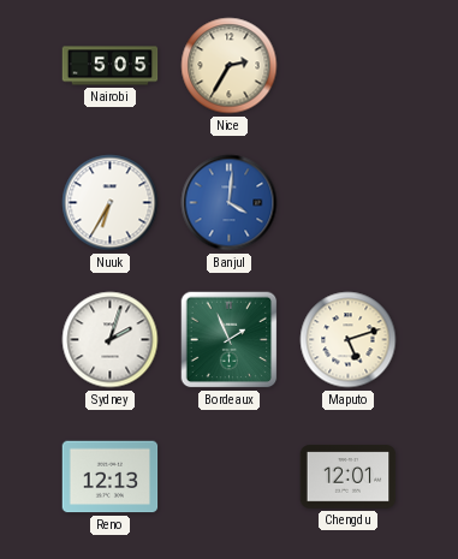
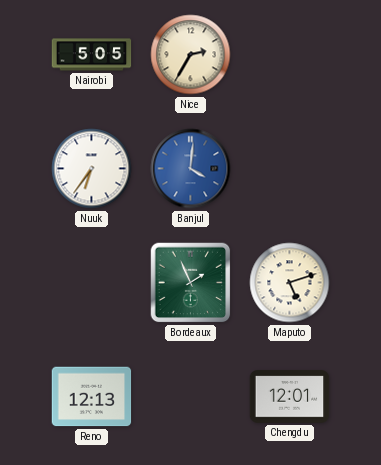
Nuuk: 6:35 -> 6:36 (92, 169)
Sydney: 2:03 -> none (111, 340)
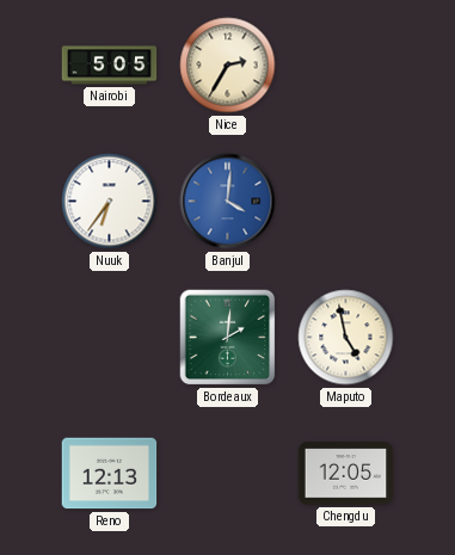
Bordeaux: 1:56 -> 2:01 (228, 338)
Maputo: 5:12 -> 4:58 (346, 338)
Chengdu: 12:01 -> 12:05 (346, 474)
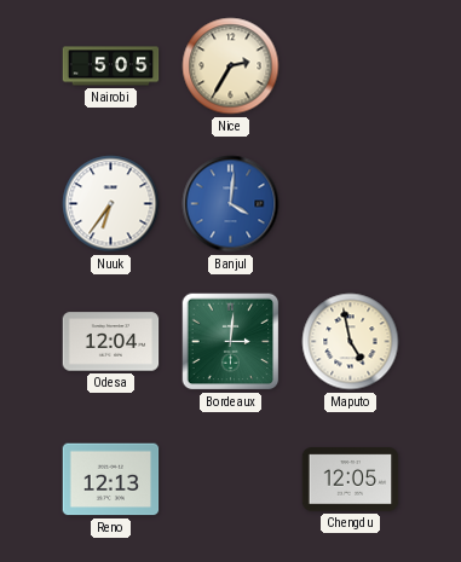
Odesa: none -> 12:04 (111, 342)
Bordeaux: 2:01 -> 3:01 (231, 342)
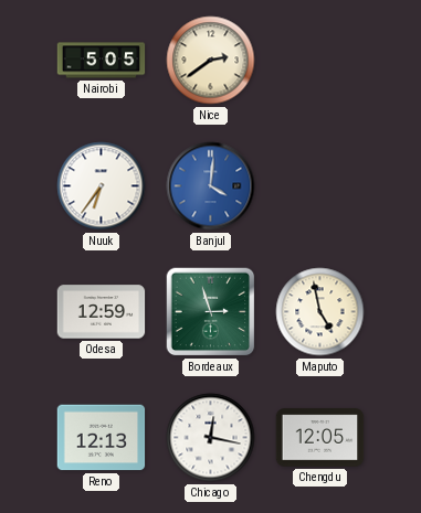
Nice: 2:35 -> 2:39 (211, 61)
Odesa: 12:04 -> 12:59 (102, 312)
Bordeaux: 3:01 -> 2:57 (211, 312)
Chicago: none -> 12:17 (211, 438)
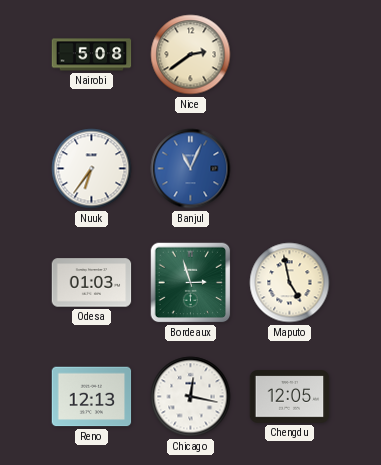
Nairobi: 5:05 -> 5:08 (92, 55)
Banjul: 4:01 -> 11:04 (191, 169)
Odesa: 12:59 -> 01:03 (92, 283)
